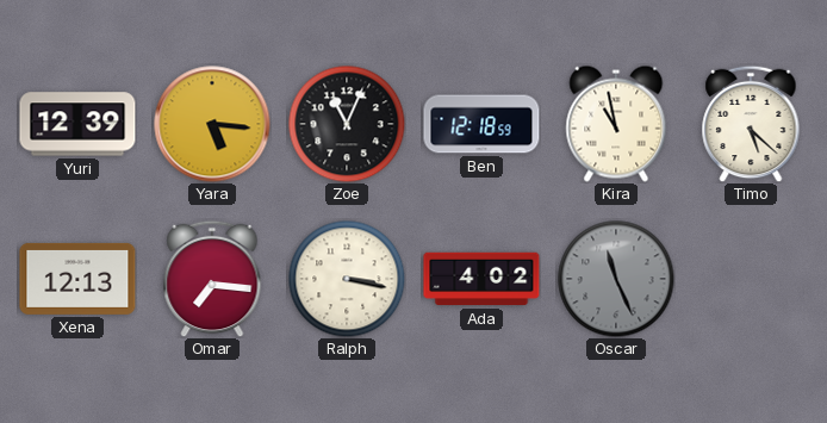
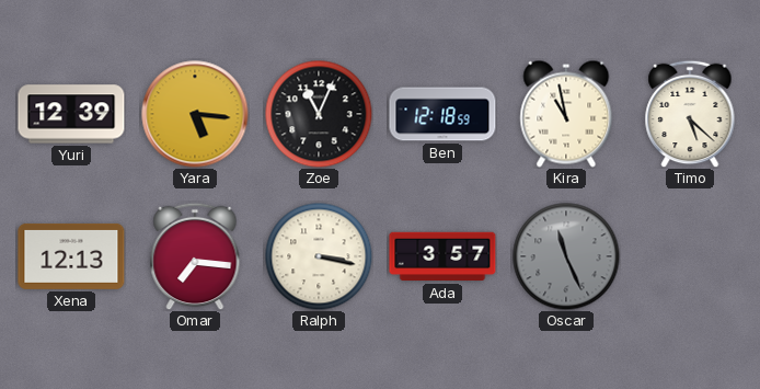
Ada: 4:02 -> 3:57 (442, 256)
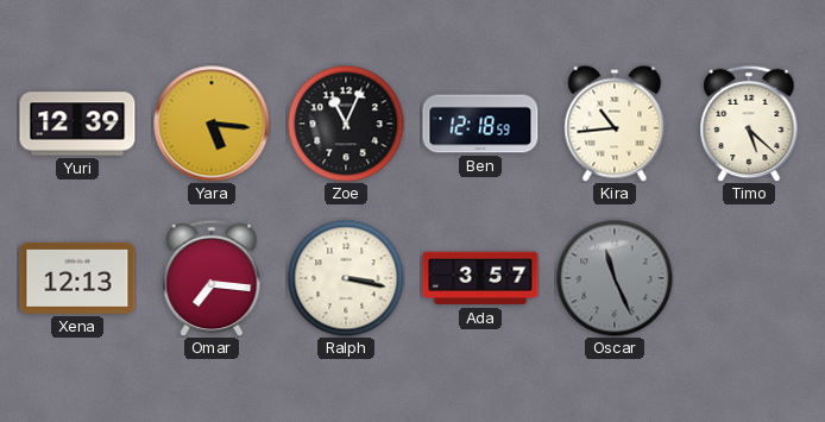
Kira: 10:58 -> 10:44 (615, 124)
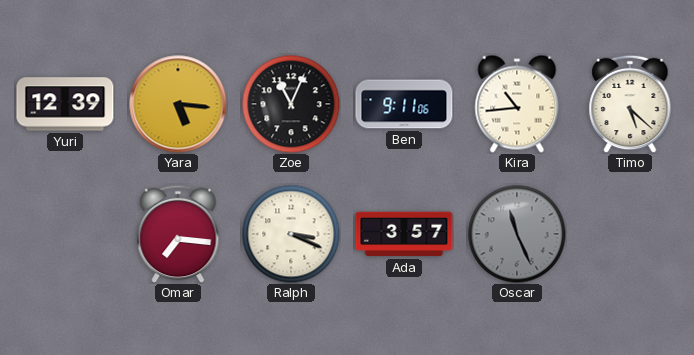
Ben: 12:18 -> 9:11 (404, 104)
Xena: 12:13 -> none (77, 278)
Ralph: 3:17 -> 3:19 (291, 234)
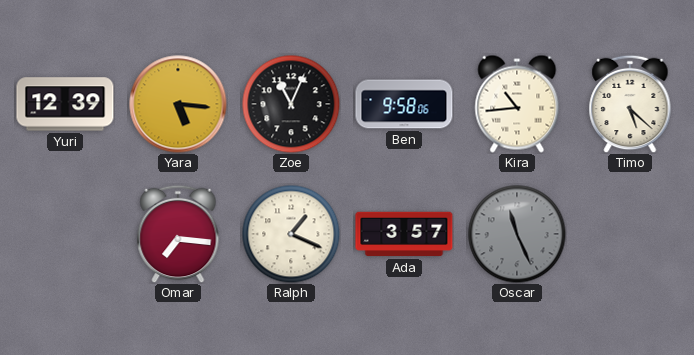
Ben: 9:11 -> 9:58 (404, 104)
Ralph: 3:19 -> 1:19 (291, 234)
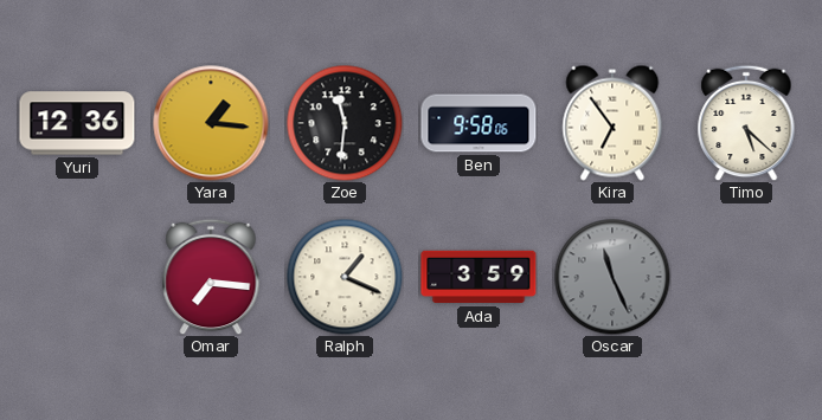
Yuri: 12:39 -> 12:36 (77, 123)
Yara: 5:16 -> 1:16 (211, 123)
Zoe: 11:04 -> 11:31 (345, 123)
Kira: 10:44 -> 6:54 (612, 123)
Ada: 3:57 -> 3:59 (479, 277)
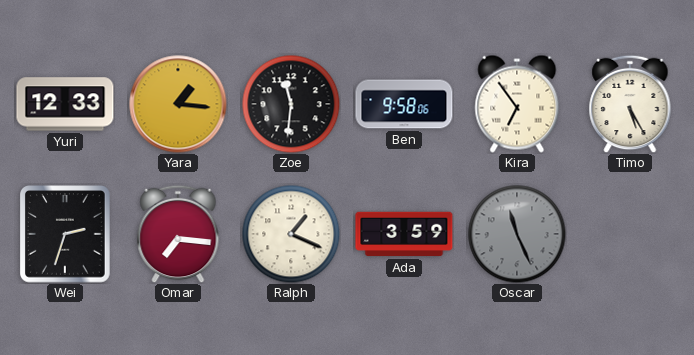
Yuri: 12:36 -> 12:33 (65, 104)
Timo: 5:22 -> 5:25 (630, 104)
Wei: none -> 2:33 (66, 235)
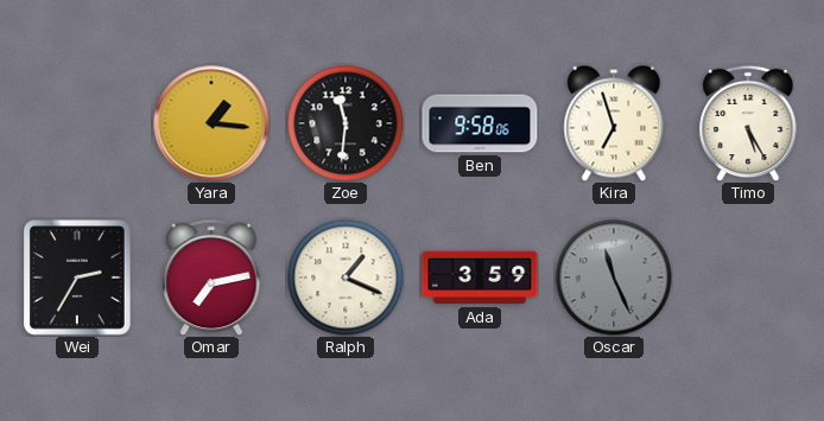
Yuri: 12:33 -> none (65, 104)
Kira: 6:54 -> 6:57 (614, 123)
Wei: 2:33 -> 2:35 (78, 279)
Omar: 7:16 -> 7:13 (211, 278)
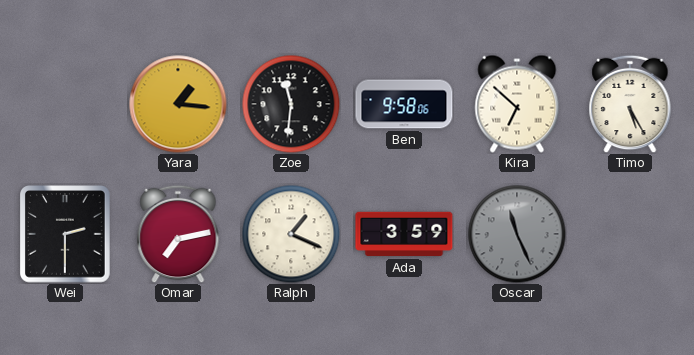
Kira: 6:57 -> 6:52 (517, 104)
Wei: 2:35 -> 2:30 (66, 235)
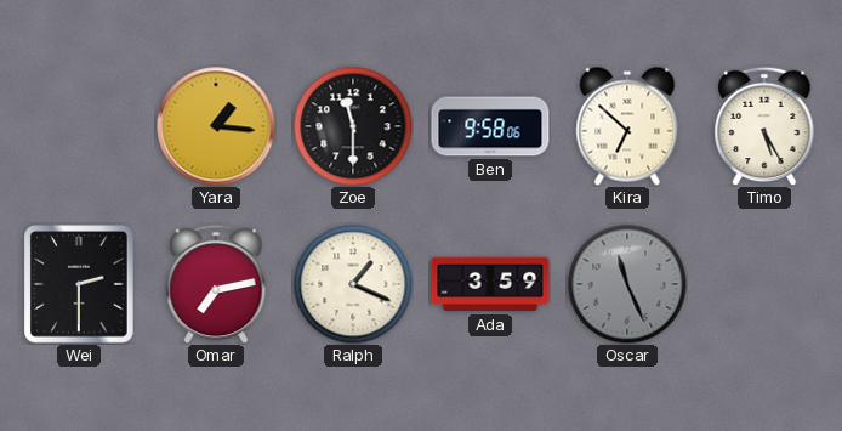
Zoe: 11:31 -> 11:30 (353, 126)
